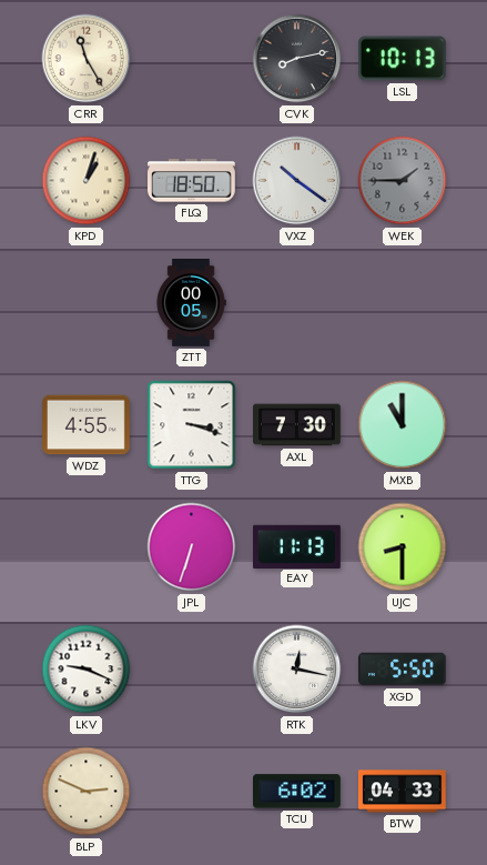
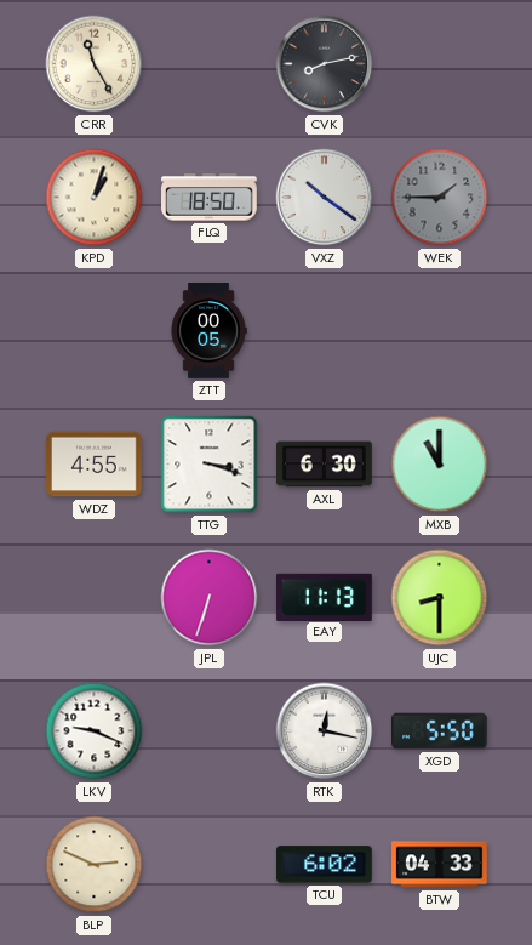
LSL: 10:13 -> none (403, 59)
AXL: 7:30 -> 6:30 (325, 465)
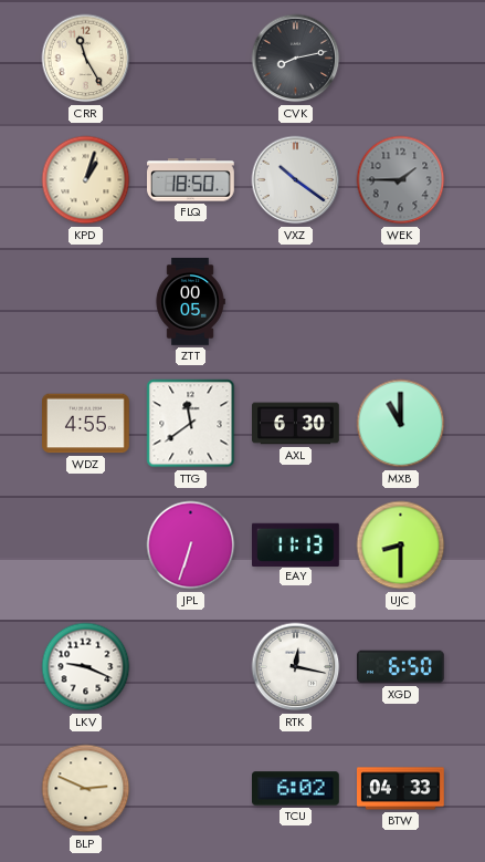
TTG: 3:18 -> 11:39 (191, 424)
XGD: 5:50 -> 6:50 (401, 667)
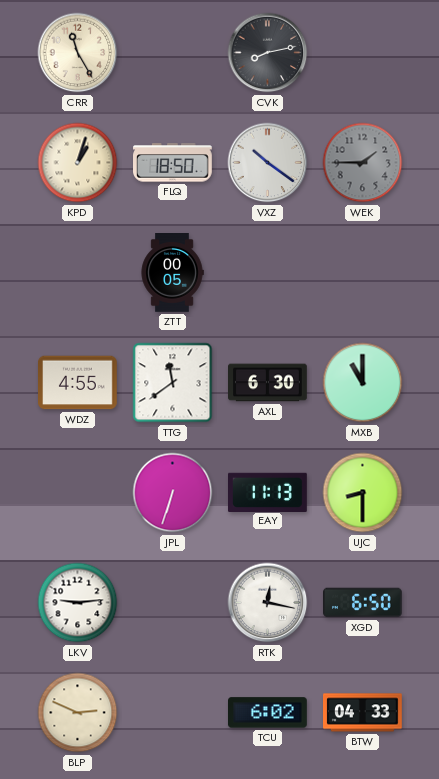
LKV: 9:19 -> 9:14 (78, 603)
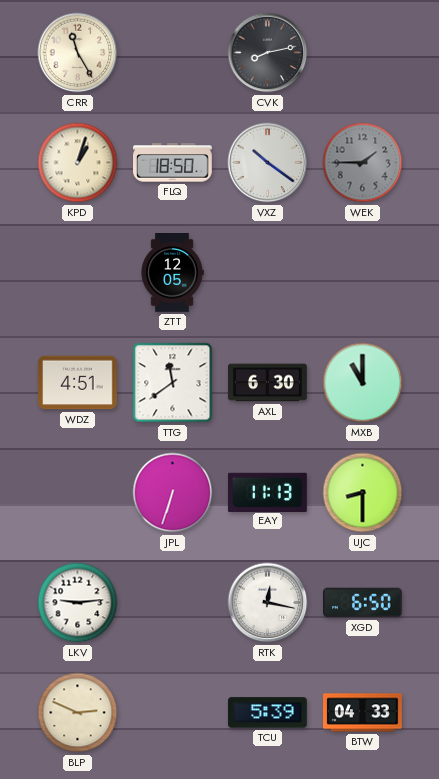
ZTT: 00:05 -> 12:05 (172, 273)
WDZ: 4:55 -> 4:51 (78, 383)
TCU: 6:02 -> 5:39 (268, 713)
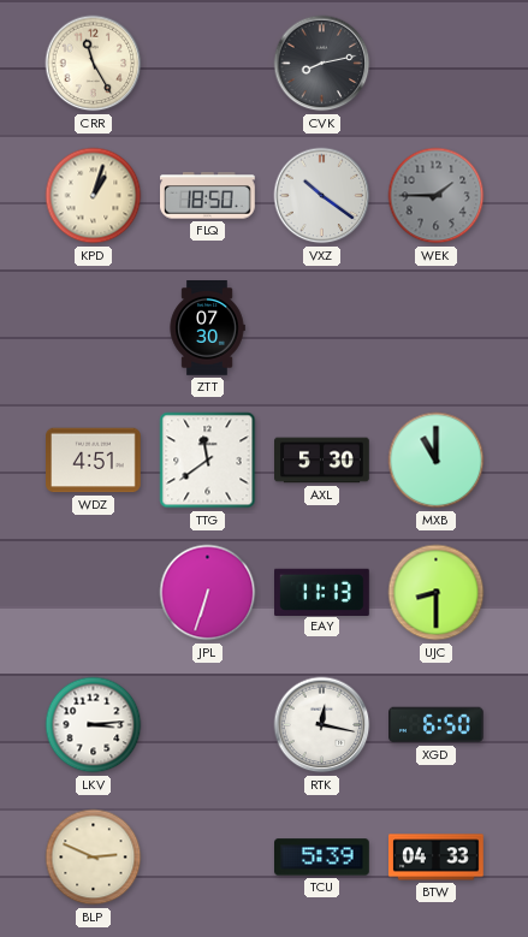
ZTT: 12:05 -> 07:30 (207, 328)
AXL: 6:30 -> 5:30 (322, 461)
LKV: 9:14 -> 3:14 (94, 725)
